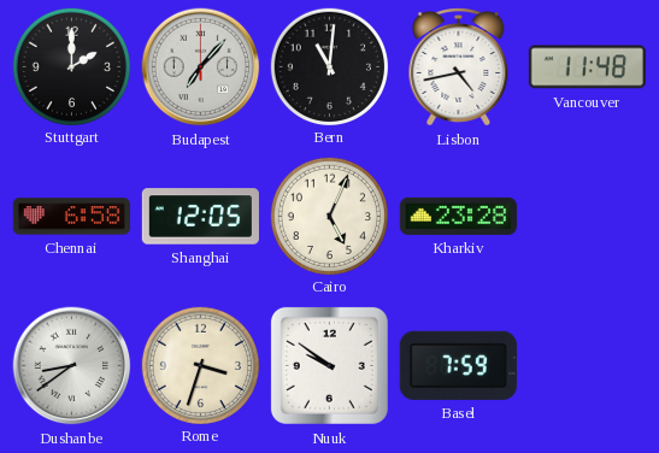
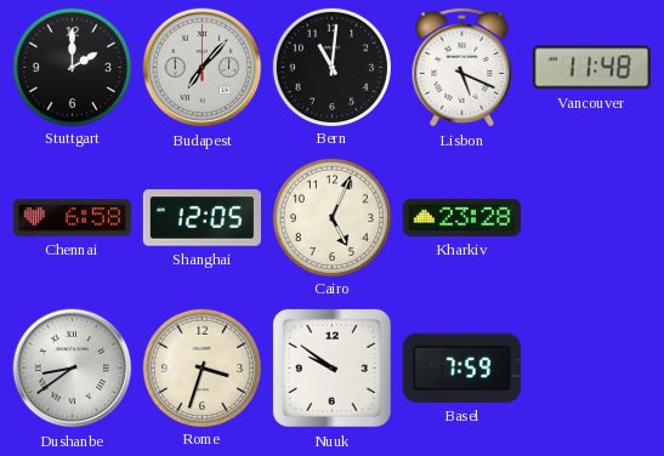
Lisbon: 4:43 -> 5:19 (462, 68)
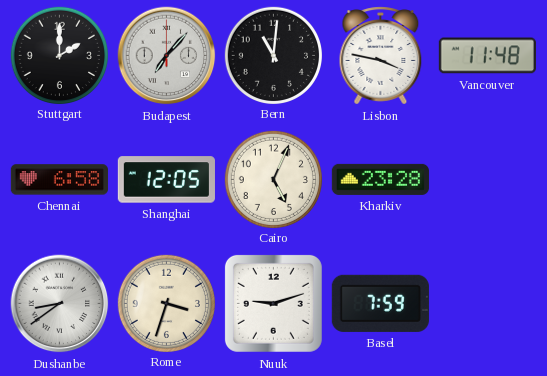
Lisbon: 5:19 -> 3:47 (381, 56)
Nuuk: 9:51 -> 9:12 (273, 303)
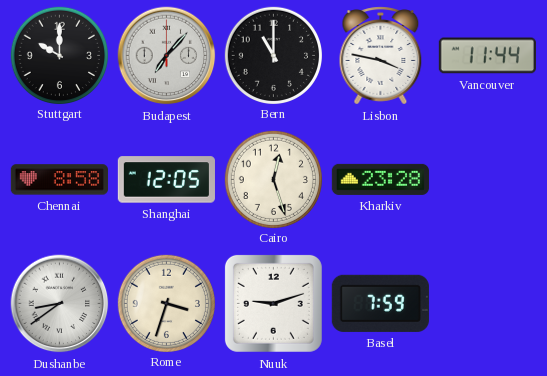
Stuttgart: 2:00 -> 10:00 (59, 55)
Bern: 11:01 -> 11:00 (273, 55)
Vancouver: 11:48 -> 11:44 (487, 56)
Chennai: 6:58 -> 8:58 (59, 180)
Cairo: 5:04 -> 12:27 (273, 179)
